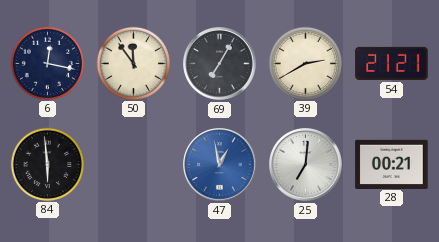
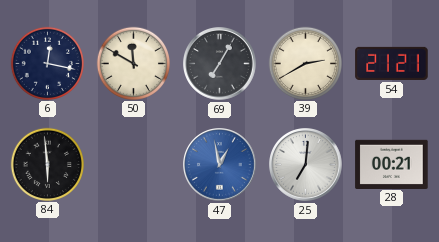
50: 11:54 -> 11:50 (133, 63)
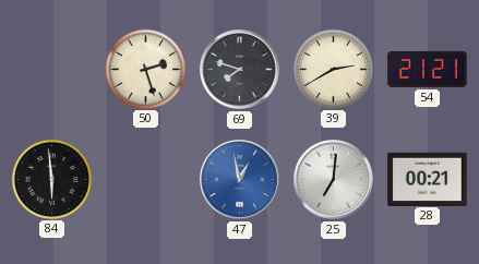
6: 12:17 -> none (47, 63)
50: 11:50 -> 2:27 (145, 69)
69: 7:05 -> 7:48 (240, 70)
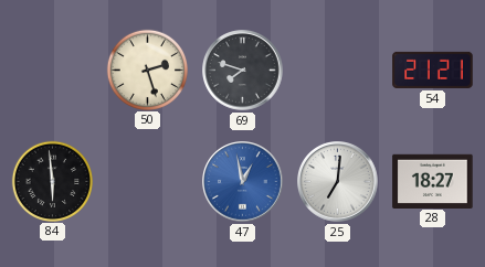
39: 2:40 -> none (333, 69)
28: 00:21 -> 18:27 (433, 181)
